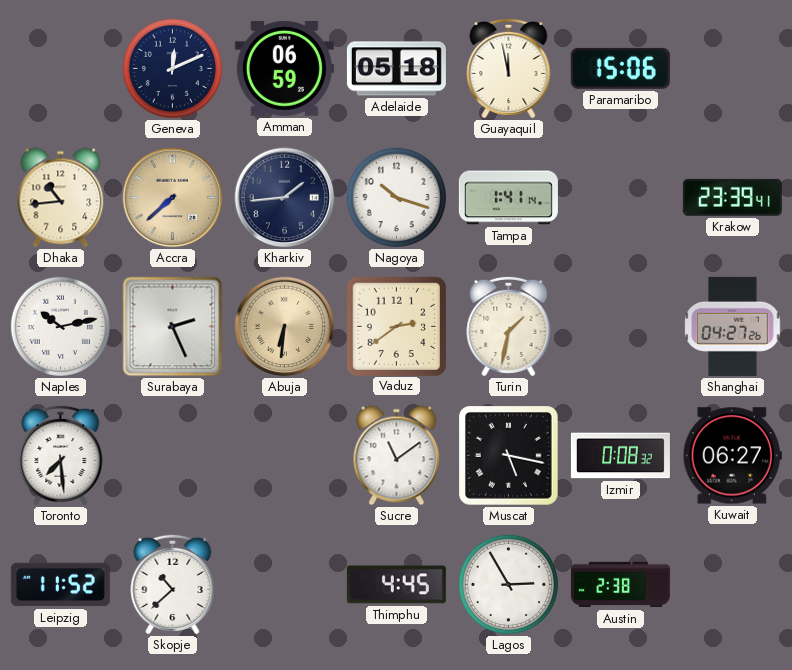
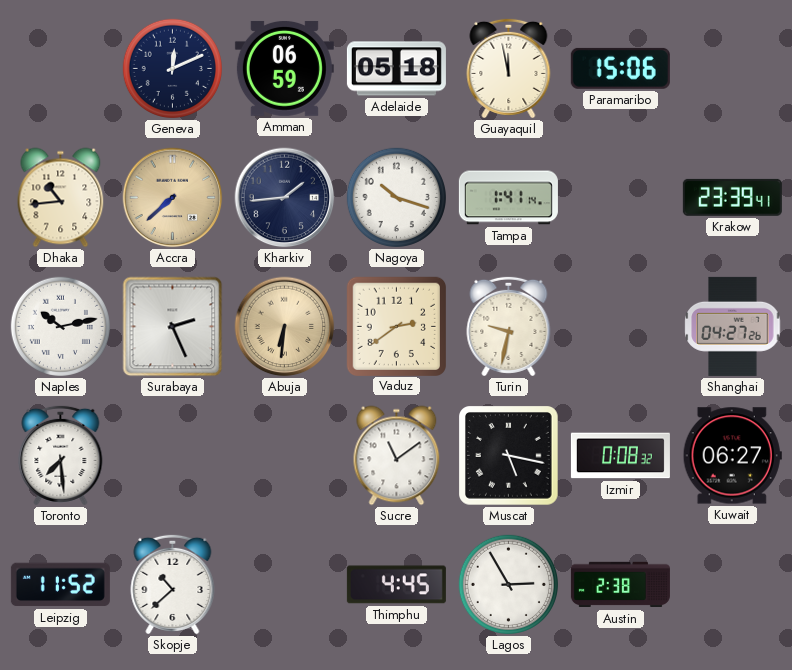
Turin: 1:32 -> 9:32 (509, 326)
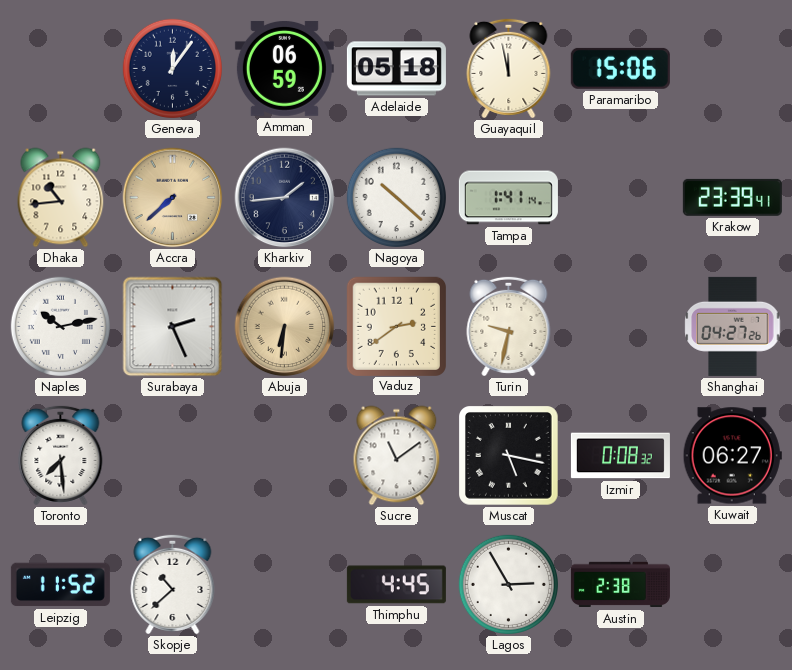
Geneva: 12:11 -> 12:06 (172, 68)
Nagoya: 10:18 -> 10:22 (396, 197)
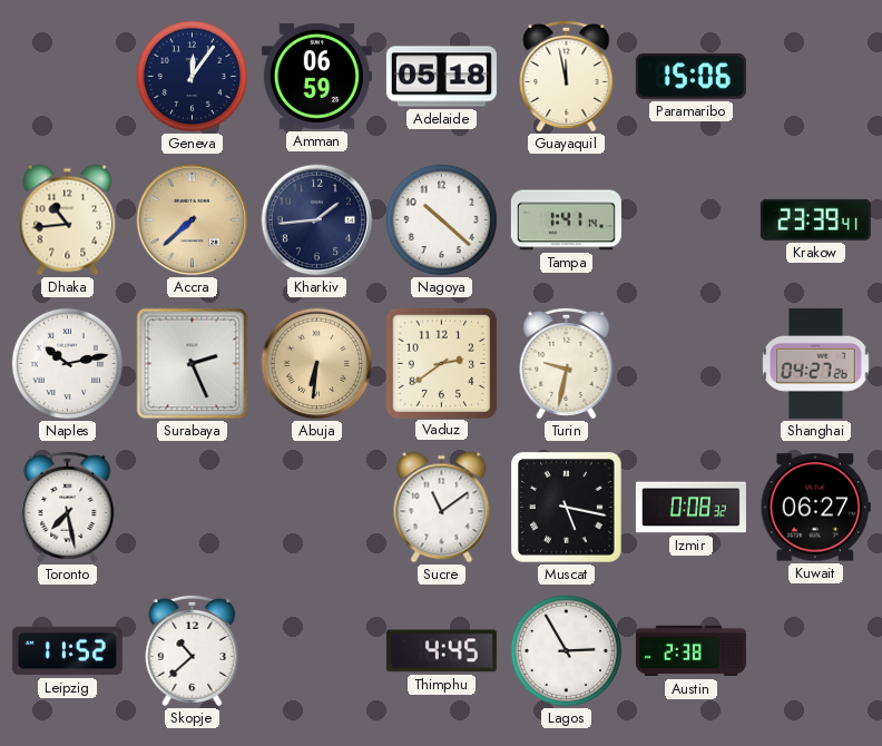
Toronto: 7:29 -> 7:28 (68, 507)
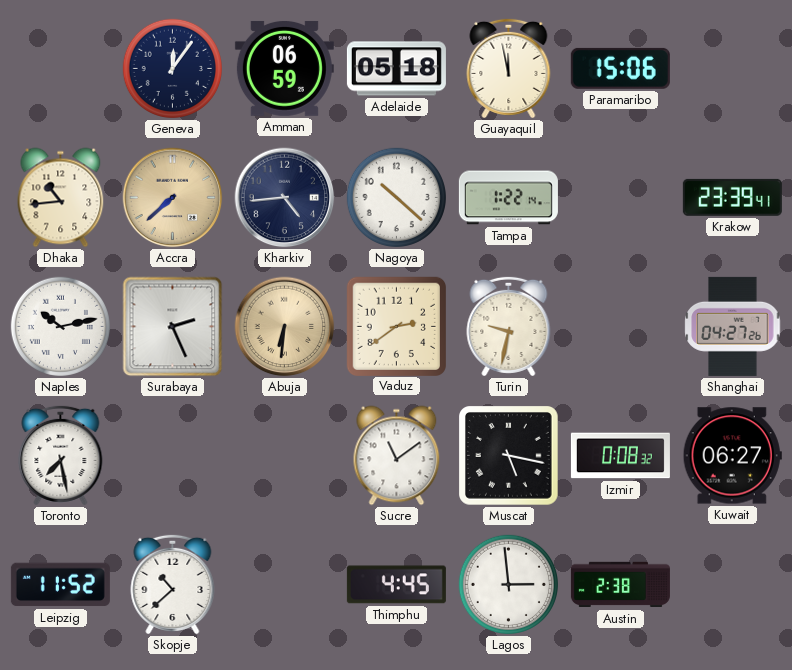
Kharkiv: 1:44 -> 4:44 (285, 198)
Tampa: 1:41 -> 1:22 (508, 198)
Lagos: 2:55 -> 2:59 (508, 584)
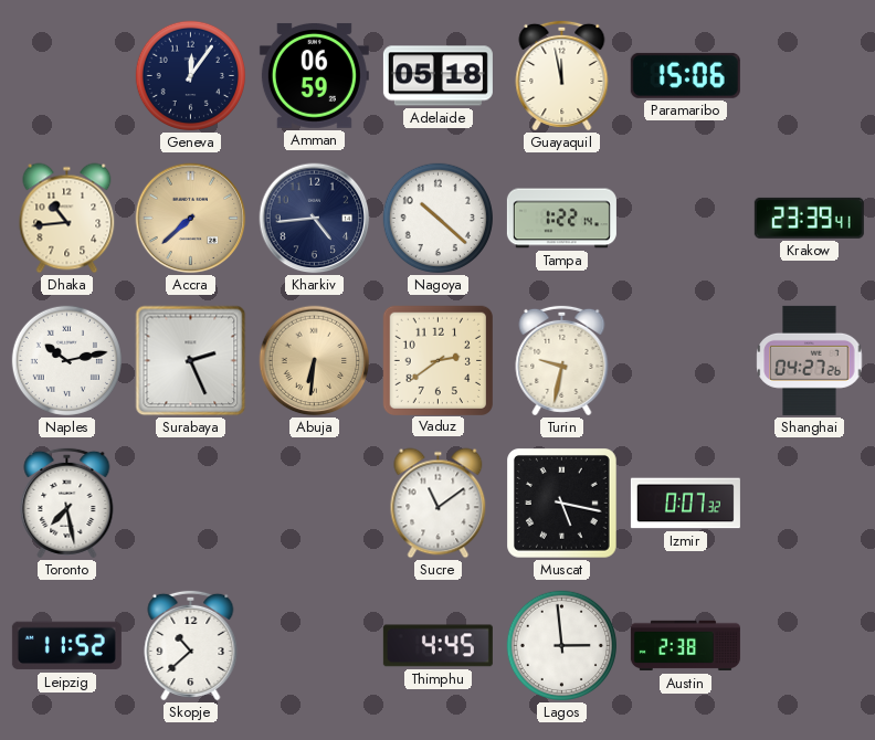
Izmir: 0:08 -> 0:07 (685, 504)
Kuwait: 06:27 -> none (732, 456)
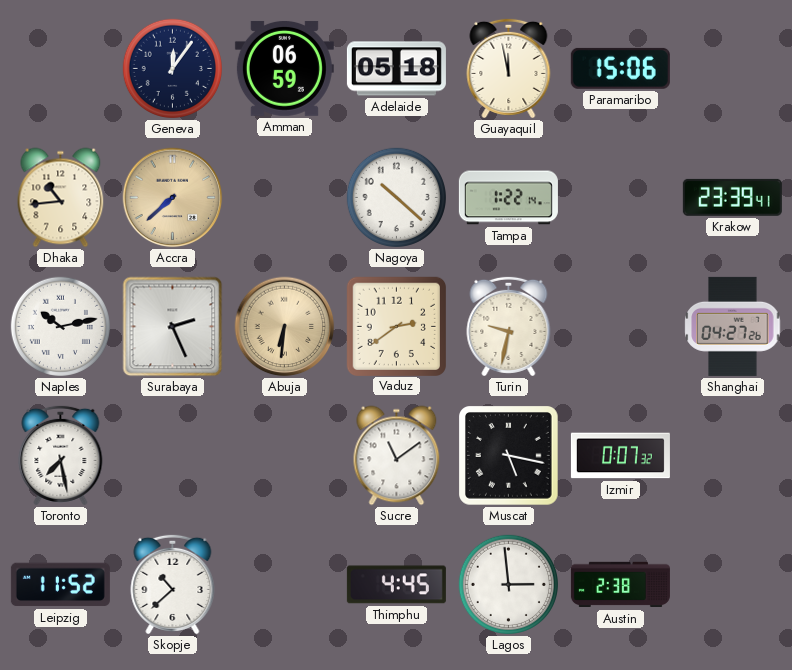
Kharkiv: 4:44 -> none (315, 219)
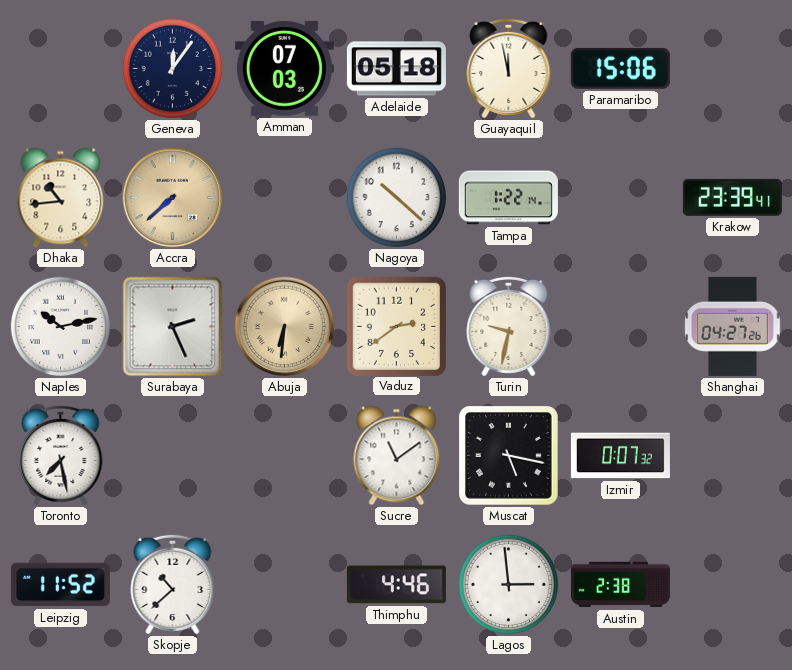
Amman: 06:59 -> 07:03 (284, 68)
Thimphu: 4:45 -> 4:46 (396, 585)
